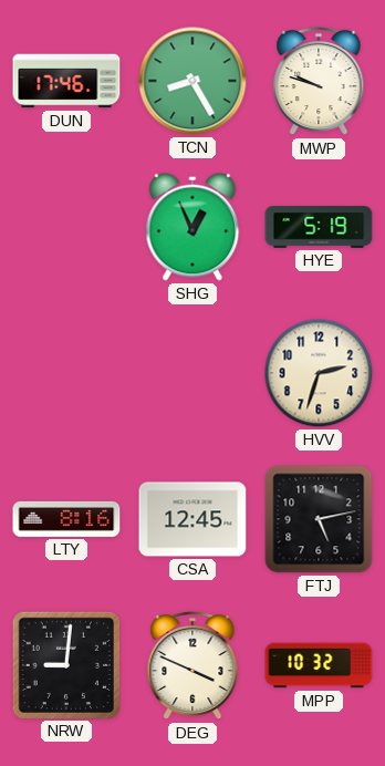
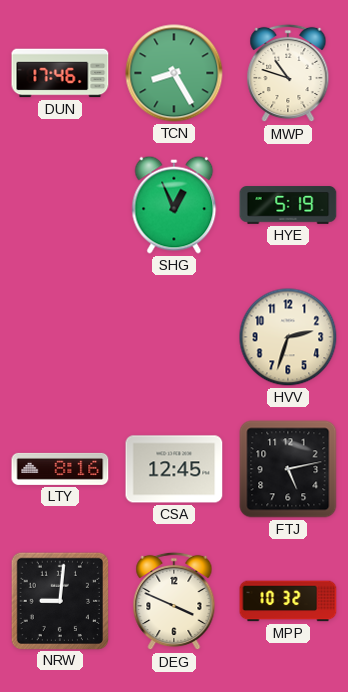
MWP: 9:48 -> 10:48 (288, 73)
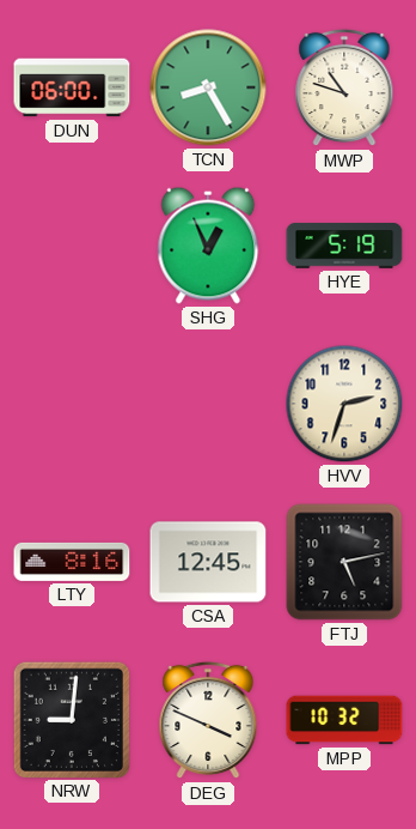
DUN: 17:46 -> 06:00 (72, 87)
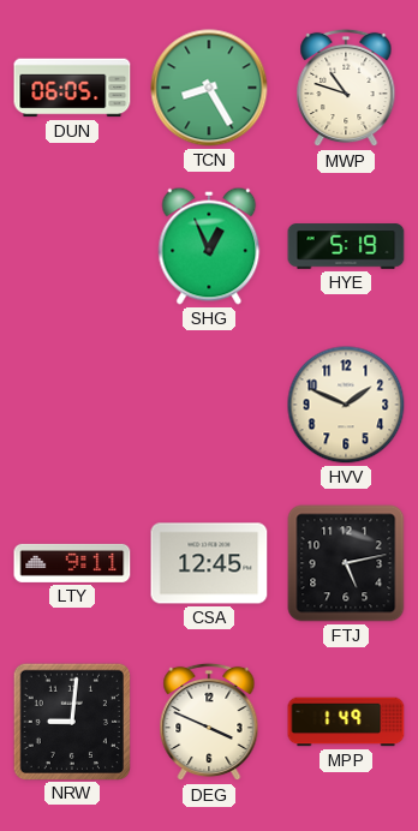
DUN: 06:00 -> 06:05 (72, 88)
HVV: 2:33 -> 1:49 (346, 405)
LTY: 8:16 -> 9:11 (72, 563)
MPP: 10:32 -> 1:49 (346, 722)
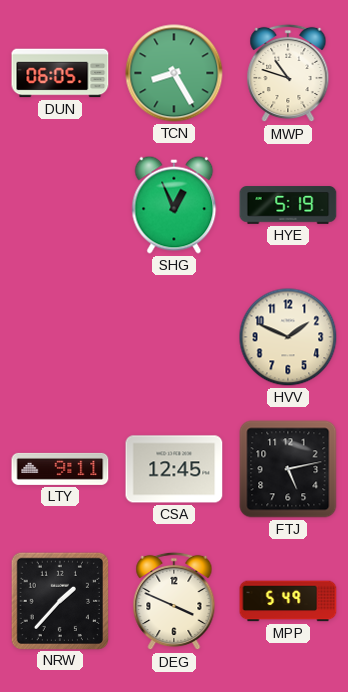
NRW: 9:01 -> 1:37 (59, 600)
MPP: 1:49 -> 5:49 (288, 601)
